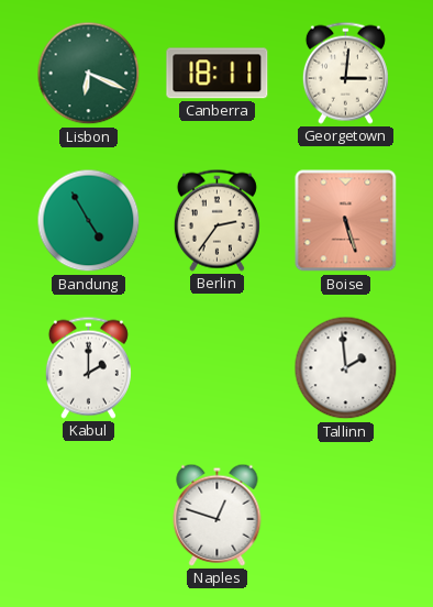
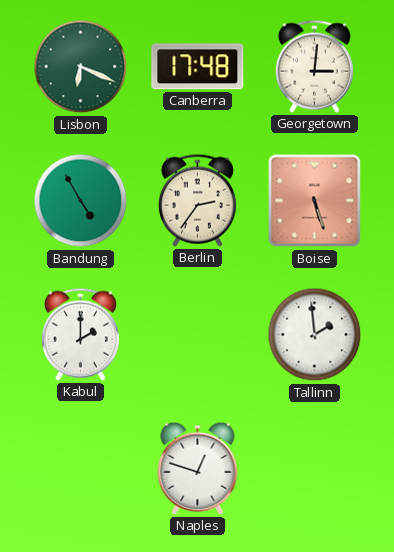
Canberra: 18:11 -> 17:48 (198, 67)
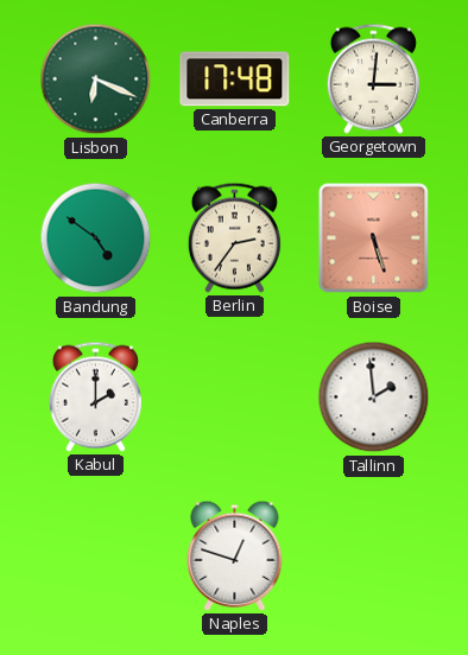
Bandung: 4:55 -> 4:51 (96, 239)
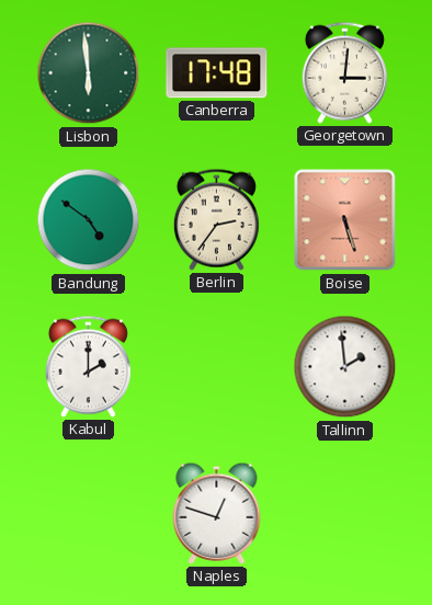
Lisbon: 6:19 -> 5:59 (89, 73)
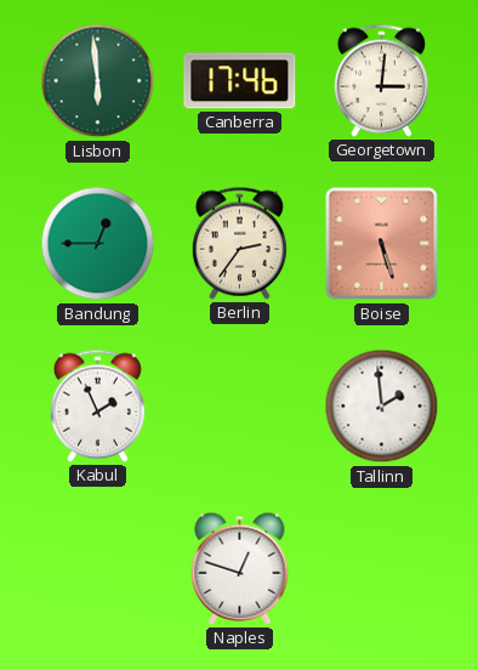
Canberra: 17:48 -> 17:46 (240, 81)
Bandung: 4:51 -> 12:45 (98, 244)
Kabul: 2:00 -> 1:56 (97, 405)
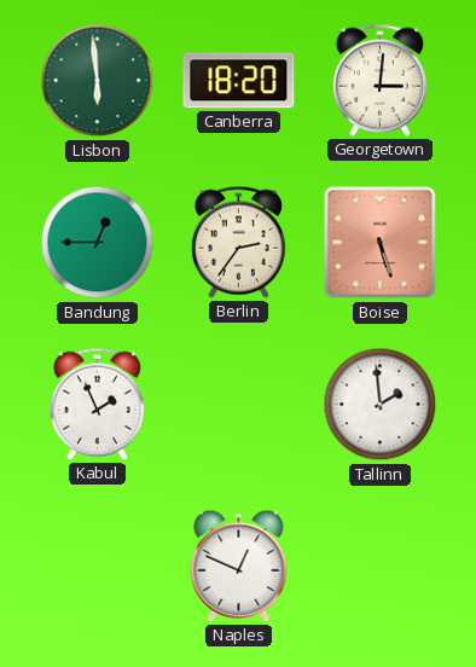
Canberra: 17:46 -> 18:20 (239, 81)
Naples: 12:48 -> 12:49 (239, 565)
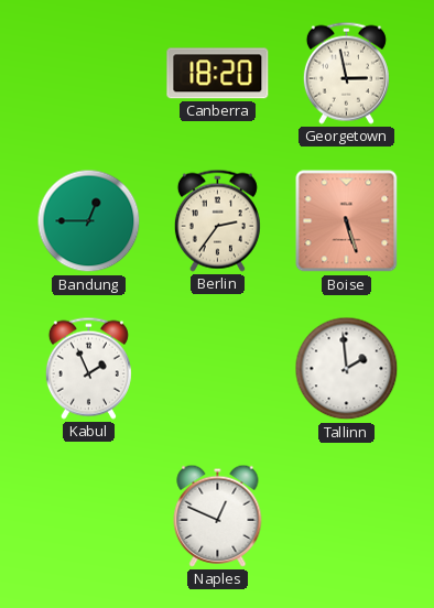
Lisbon: 5:59 -> none (98, 81)
Georgetown: 3:01 -> 2:58 (346, 73)
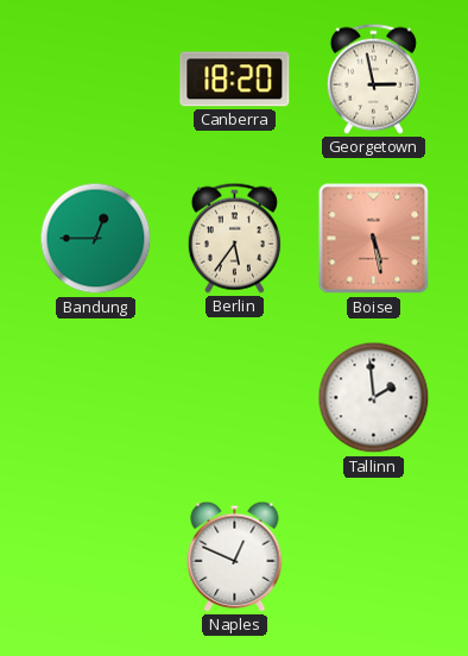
Berlin: 2:36 -> 5:36 (234, 238)
Boise: 5:27 -> 5:28 (374, 239)
Kabul: 1:56 -> none (88, 368)
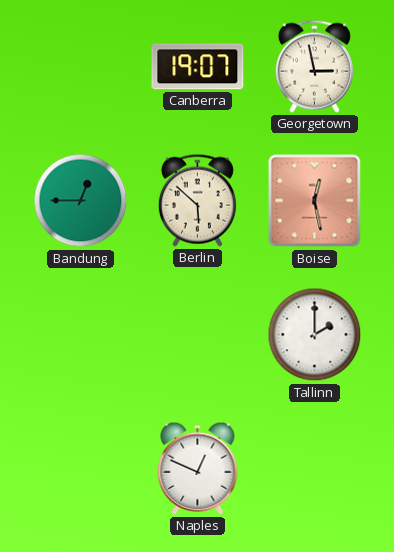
Canberra: 18:20 -> 19:07 (198, 67)
Berlin: 5:36 -> 5:52 (197, 200)
Boise: 5:28 -> 12:28 (315, 201)
Tallinn: 1:59 -> 2:00 (315, 335)
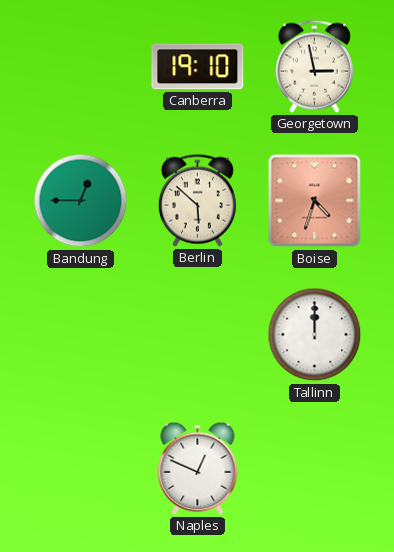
Canberra: 19:07 -> 19:10 (198, 67)
Boise: 12:28 -> 4:33 (315, 201)
Tallinn: 2:00 -> 12:00 (315, 335)
